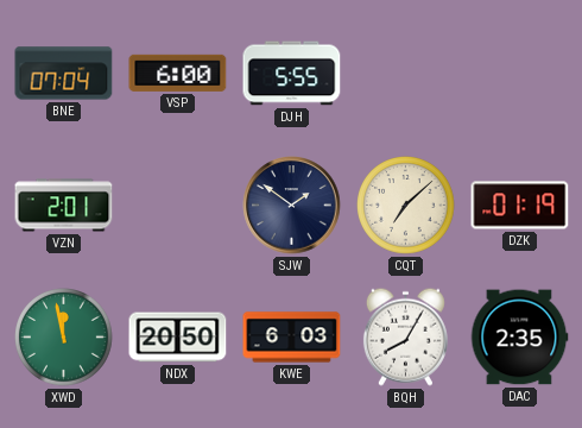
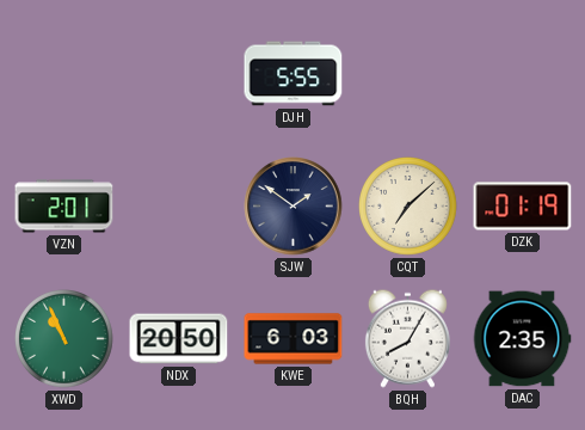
BNE: 07:04 -> none (64, 74)
VSP: 6:00 -> none (178, 73)
XWD: 11:58 -> 10:56 (64, 339)
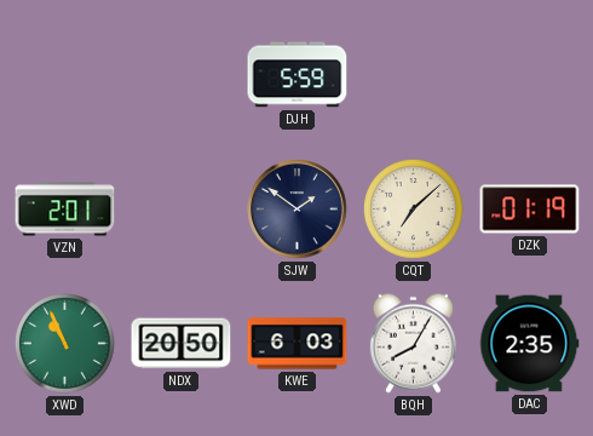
DJH: 5:55 -> 5:59 (298, 75)
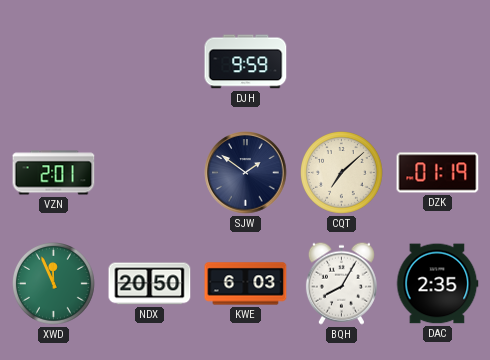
DJH: 5:59 -> 9:59 (246, 62)
XWD: 10:56 -> 11:56 (54, 284)
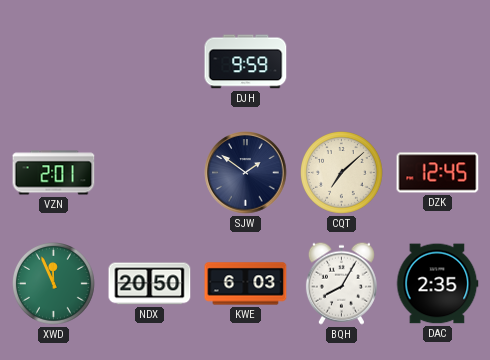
DZK: 01:19 -> 12:45 (438, 173)
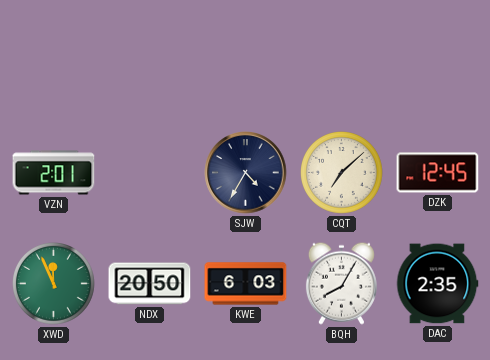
DJH: 9:59 -> none (246, 62)
SJW: 1:51 -> 4:35 (246, 173)
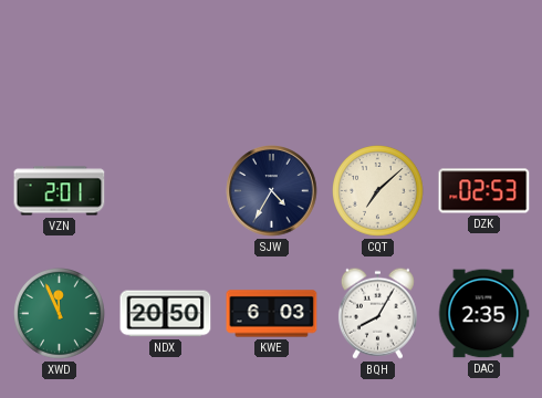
DZK: 12:45 -> 02:53 (484, 191)
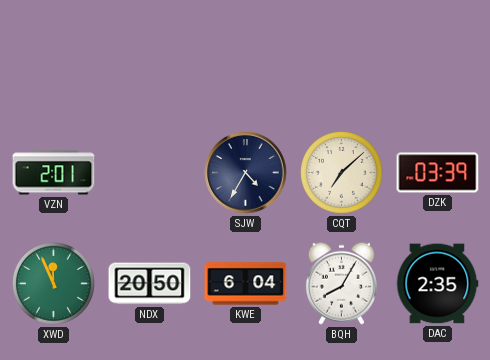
DZK: 02:53 -> 03:39 (438, 173)
KWE: 6:03 -> 6:04 (246, 284)
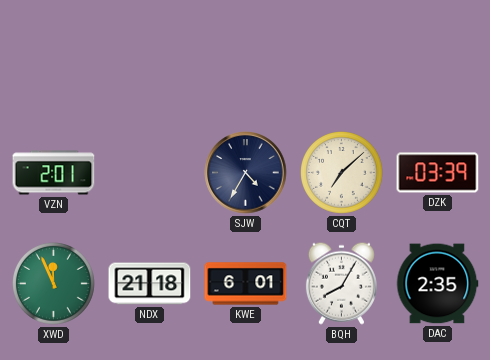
NDX: 20:50 -> 21:18 (150, 284)
KWE: 6:04 -> 6:01 (246, 284)
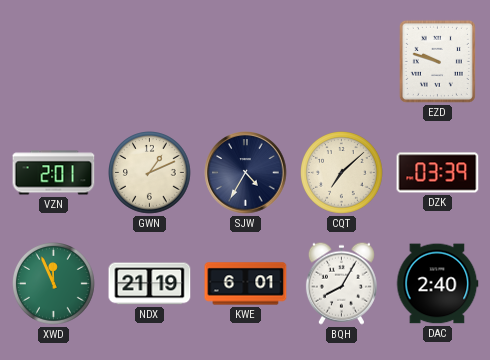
EZD: none -> 9:48 (437, 61)
GWN: none -> 1:11 (150, 173)
NDX: 21:18 -> 21:19 (150, 284)
DAC: 2:35 -> 2:40 (437, 284)
